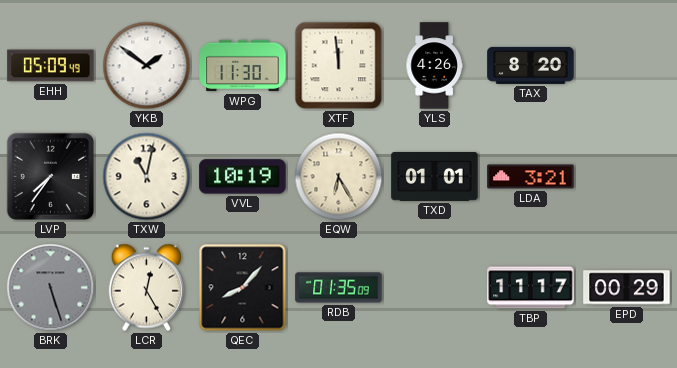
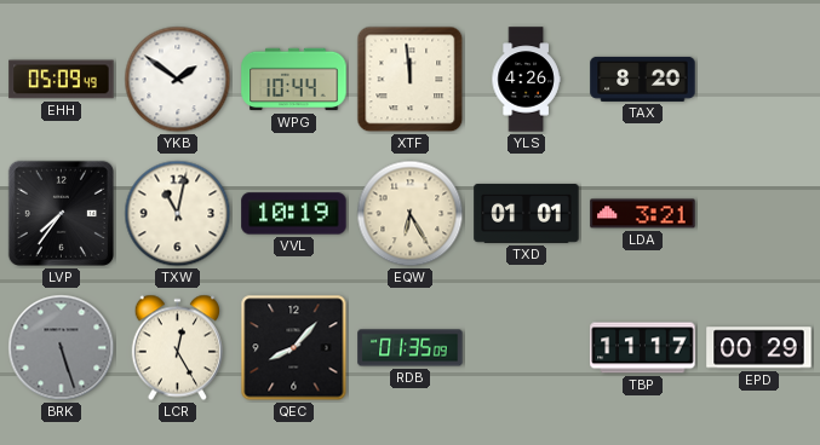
WPG: 11:30 -> 10:44 (294, 80)
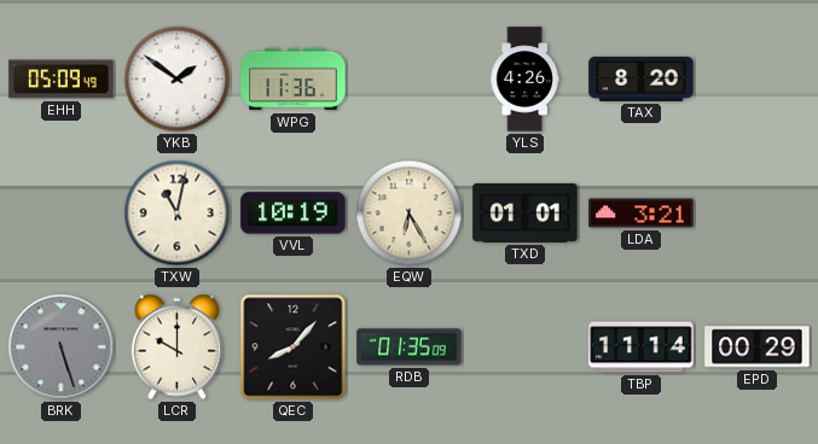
WPG: 10:44 -> 11:36 (294, 80)
XTF: 11:59 -> none (411, 80)
LVP: 7:36 -> none (61, 213)
LCR: 12:25 -> 10:00 (176, 347)
TBP: 11:17 -> 11:14 (642, 347)
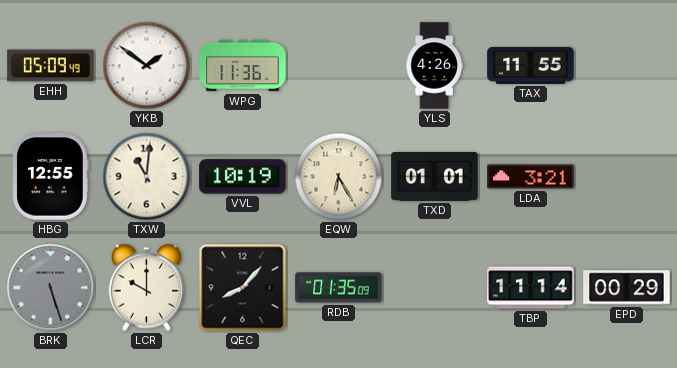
TAX: 8:20 -> 11:55 (531, 65)
HBG: none -> 12:55 (51, 177)
TXW: 11:02 -> 11:01 (147, 177)
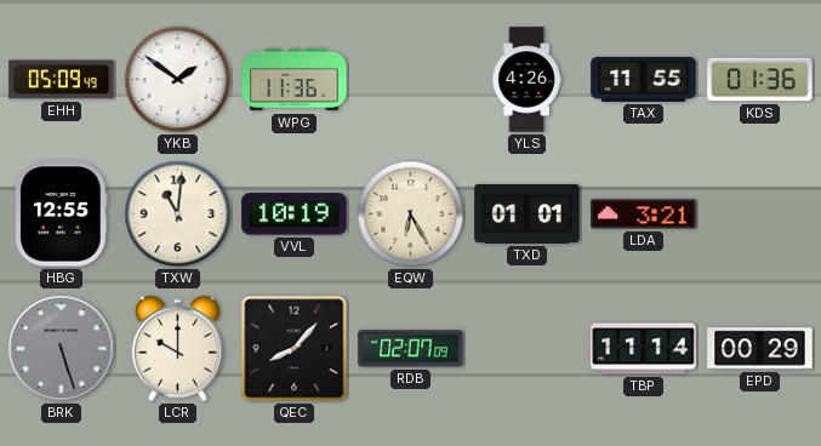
KDS: none -> 01:36 (760, 80)
RDB: 01:35 -> 02:07 (411, 349)
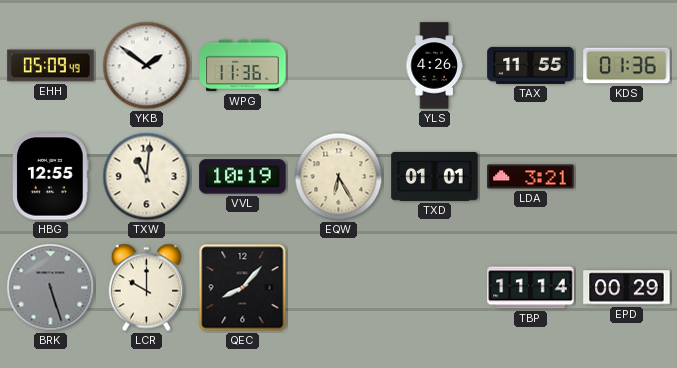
RDB: 02:07 -> none (411, 349)
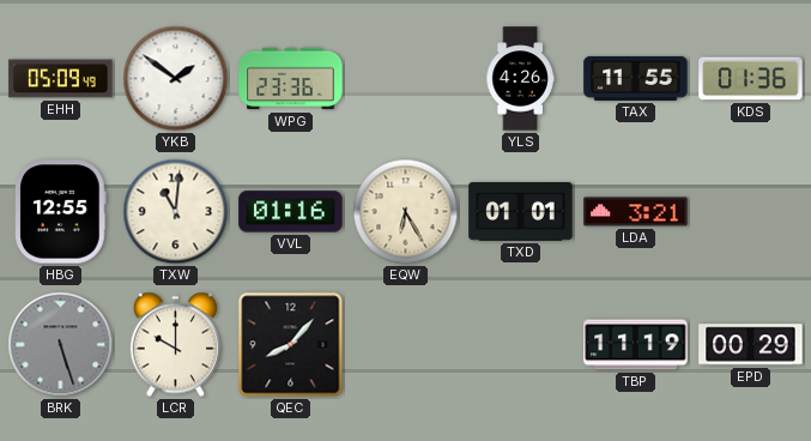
WPG: 11:36 -> 23:36 (291, 79)
VVL: 10:19 -> 01:16 (291, 212)
TBP: 11:14 -> 11:19 (636, 345)
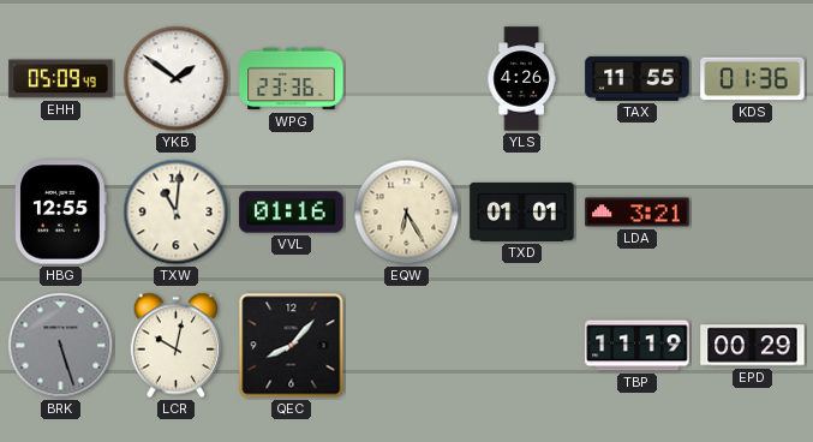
LCR: 10:00 -> 10:02 (175, 346)
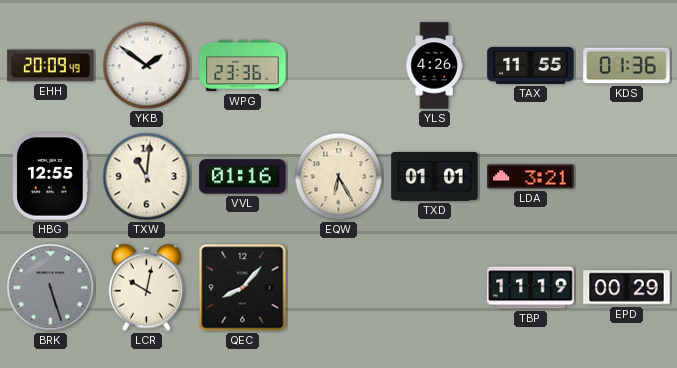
EHH: 05:09 -> 20:09 (51, 66)
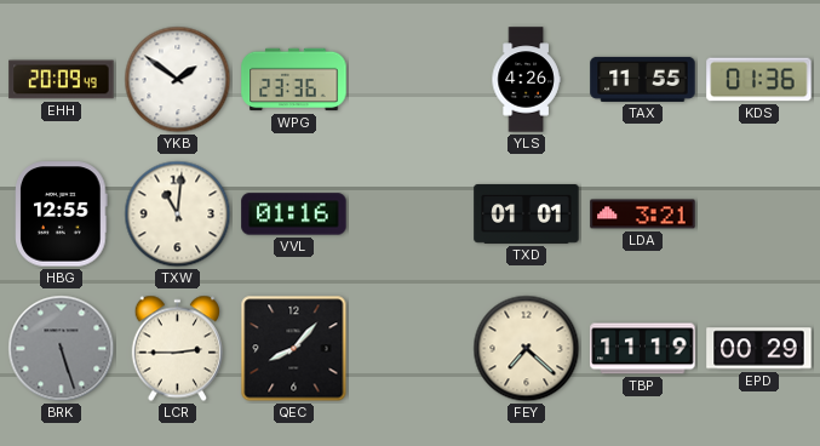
EQW: 6:25 -> none (339, 177)
LCR: 10:02 -> 2:45 (177, 349)
FEY: none -> 7:22 (527, 349)
